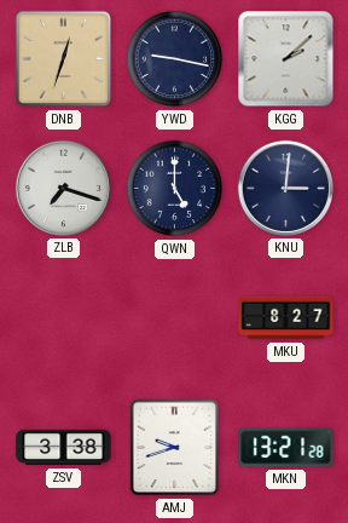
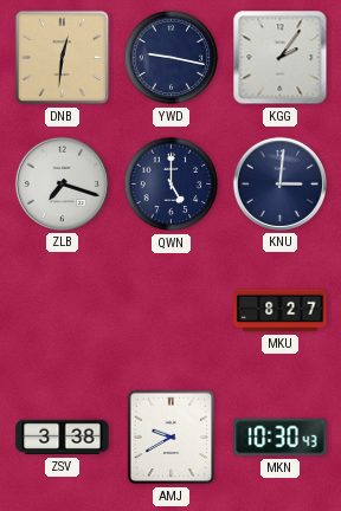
DNB: 12:33 -> 12:31 (63, 58)
KGG: 2:08 -> 2:06 (281, 58)
AMJ: 9:42 -> 9:40 (172, 438)
MKN: 13:21 -> 10:30 (281, 438)
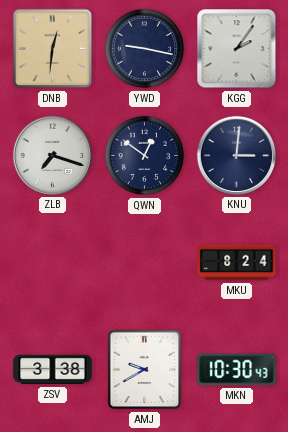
QWN: 5:00 -> 12:51 (145, 156)
MKU: 8:27 -> 8:24 (237, 263)
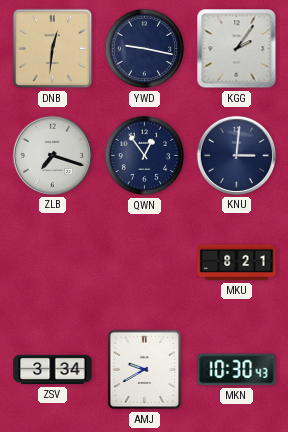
QWN: 12:51 -> 12:54 (145, 156)
MKU: 8:24 -> 8:21 (237, 263)
ZSV: 3:38 -> 3:34 (53, 370)
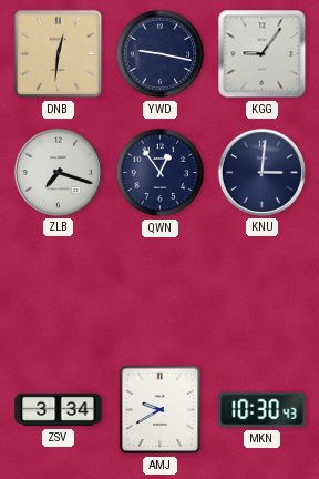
KGG: 2:06 -> 9:06 (263, 54)
MKU: 8:21 -> none (237, 263)
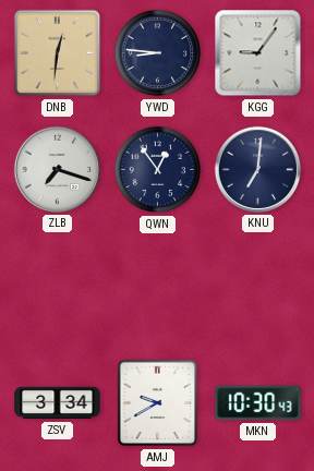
YWD: 9:17 -> 8:46 (158, 53)
KNU: 3:01 -> 7:01 (257, 169)
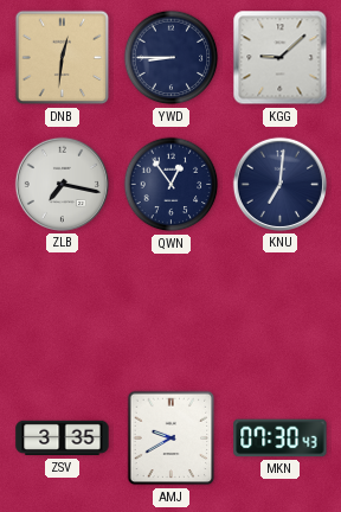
YWD: 8:46 -> 8:45 (172, 58)
KGG: 9:06 -> 9:08 (281, 58)
ZLB: 7:18 -> 7:17 (62, 184)
ZSV: 3:34 -> 3:35 (63, 439)
MKN: 10:30 -> 07:30 (281, 439)
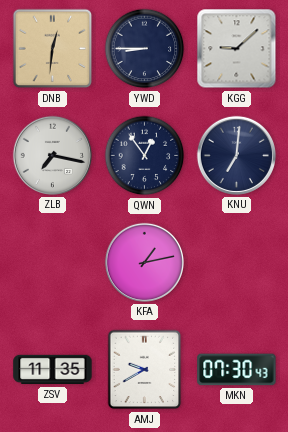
KFA: none -> 1:13 (144, 262)
ZSV: 3:35 -> 11:35 (53, 370)
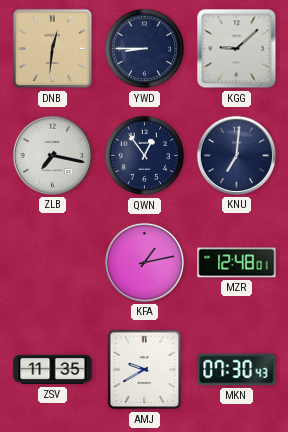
MZR: none -> 12:48 (237, 263)
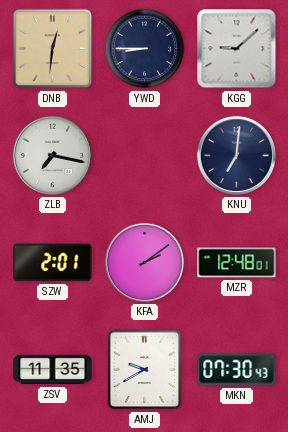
QWN: 12:54 -> none (145, 156)
SZW: none -> 2:01 (53, 263)
KFA: 1:13 -> 2:09 (144, 262)
